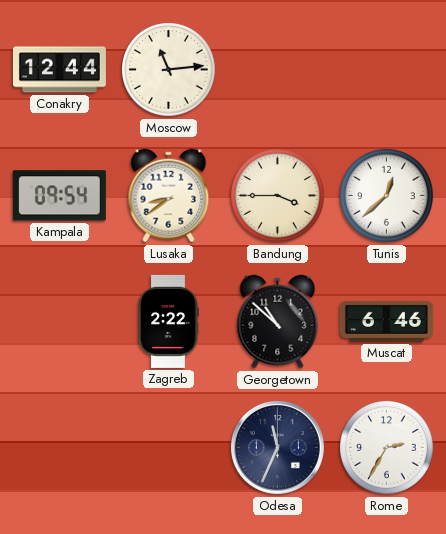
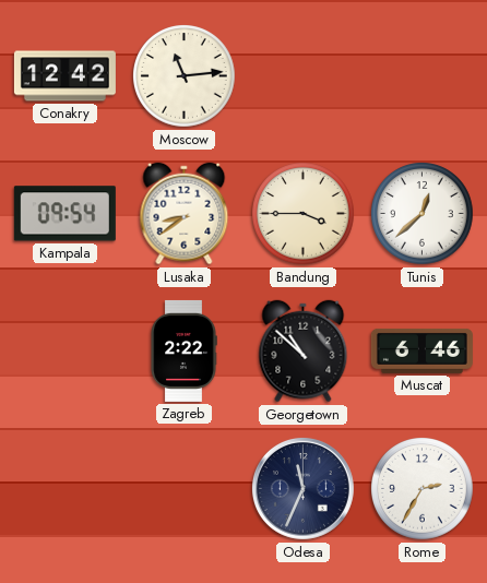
Conakry: 12:44 -> 12:42 (64, 76)
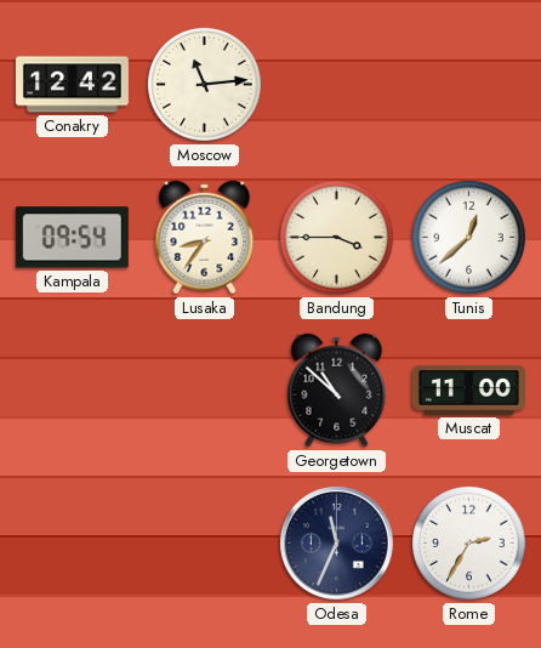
Lusaka: 8:39 -> 8:36 (205, 238)
Zagreb: 2:22 -> none (183, 350)
Muscat: 6:46 -> 11:00 (468, 390)
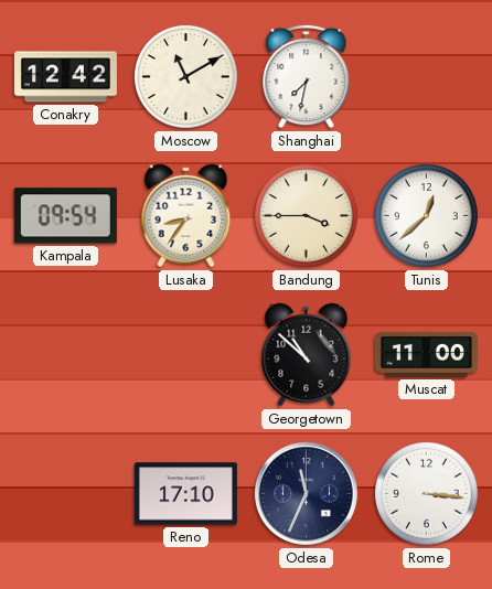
Moscow: 11:14 -> 11:10 (186, 77)
Shanghai: none -> 7:32 (307, 76)
Reno: none -> 17:10 (185, 494)
Rome: 2:35 -> 3:16 (427, 494)
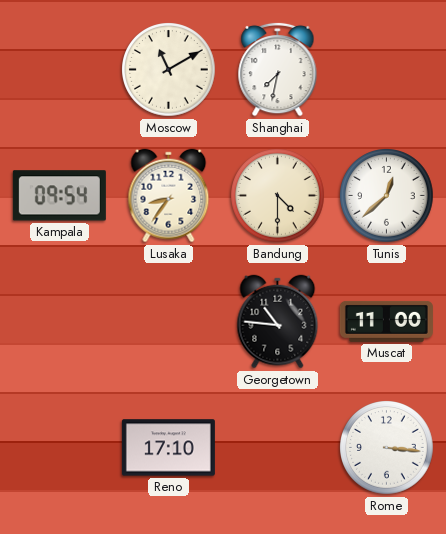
Conakry: 12:42 -> none (65, 77)
Bandung: 3:45 -> 4:30 (278, 196)
Georgetown: 10:52 -> 10:46 (278, 322)
Odesa: 11:34 -> none (306, 493)
